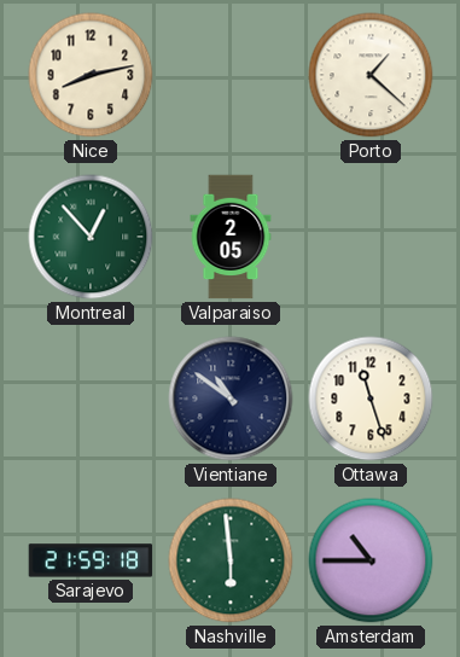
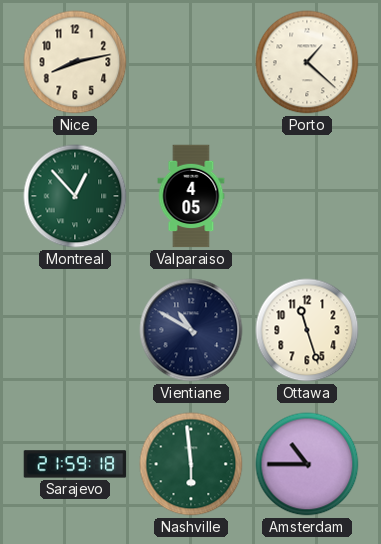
Valparaiso: 2:05 -> 4:05 (191, 196)
Vientiane: 10:51 -> 10:50 (191, 330)
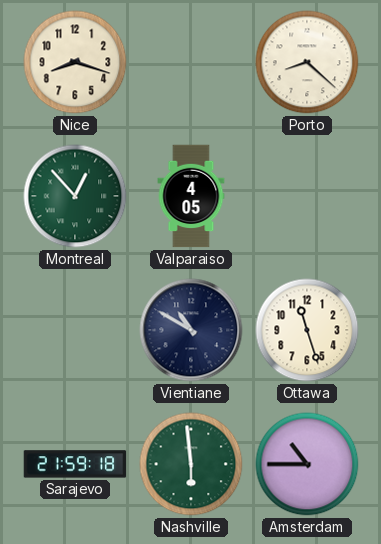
Nice: 8:13 -> 8:18 (75, 62)
Porto: 1:22 -> 8:22 (307, 62)
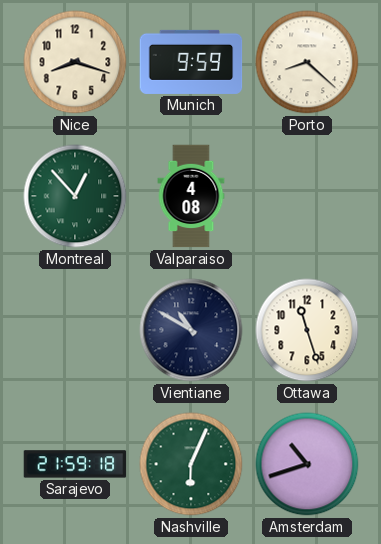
Munich: none -> 9:59 (191, 62)
Valparaiso: 4:05 -> 4:08 (191, 196)
Nashville: 5:59 -> 6:04 (191, 464)
Amsterdam: 10:45 -> 10:42 (307, 464)
